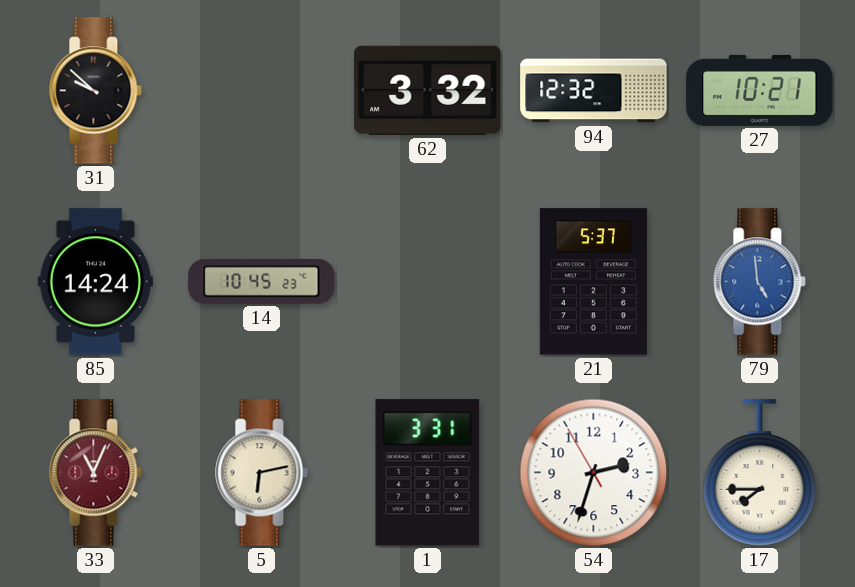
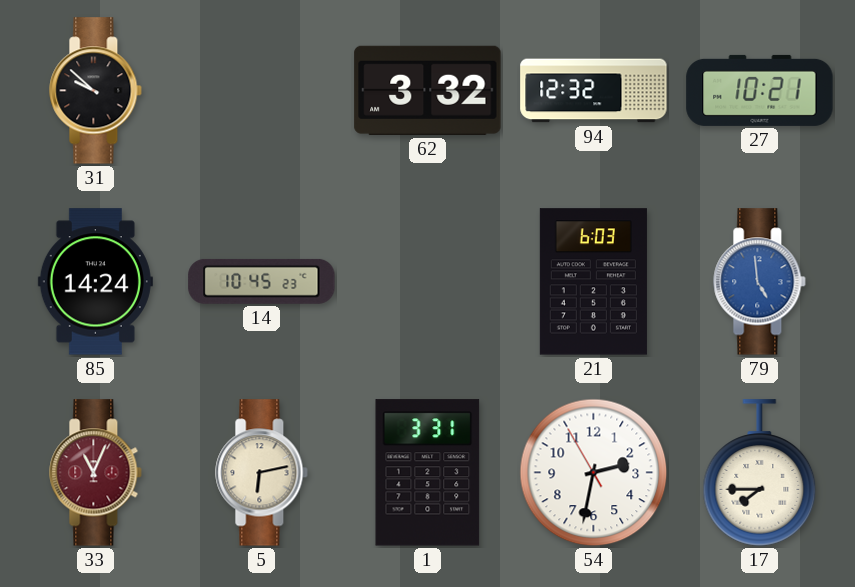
21: 5:37 -> 6:03 (593, 282)
54: 2:32 -> 2:31 (594, 473)
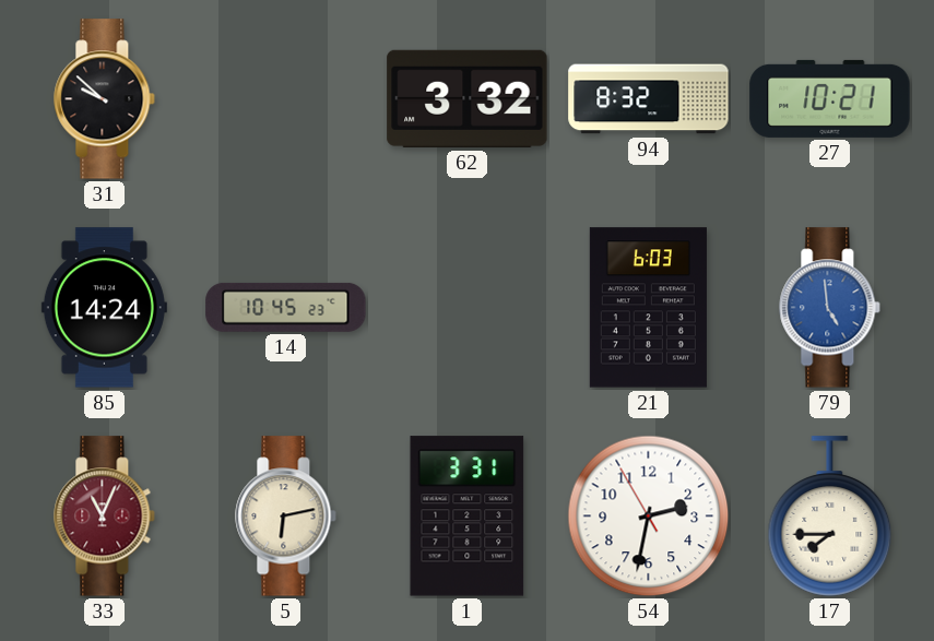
94: 12:32 -> 8:32 (649, 99)
